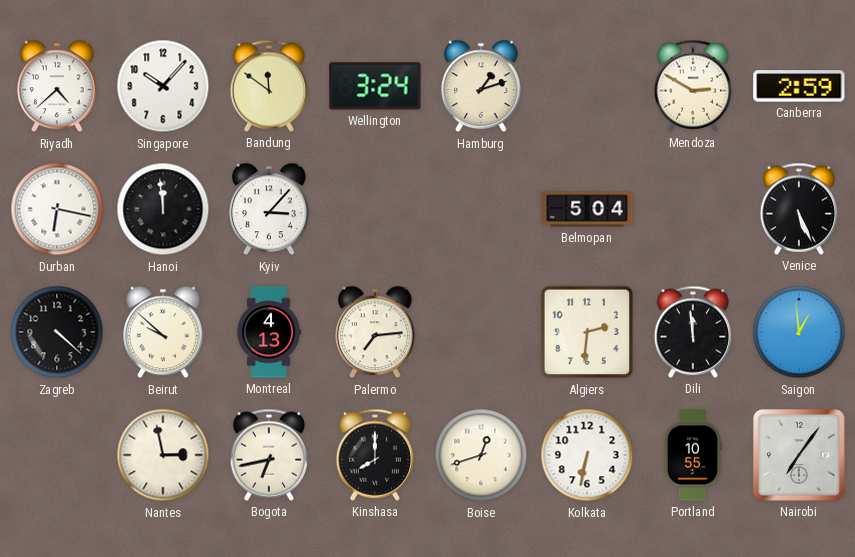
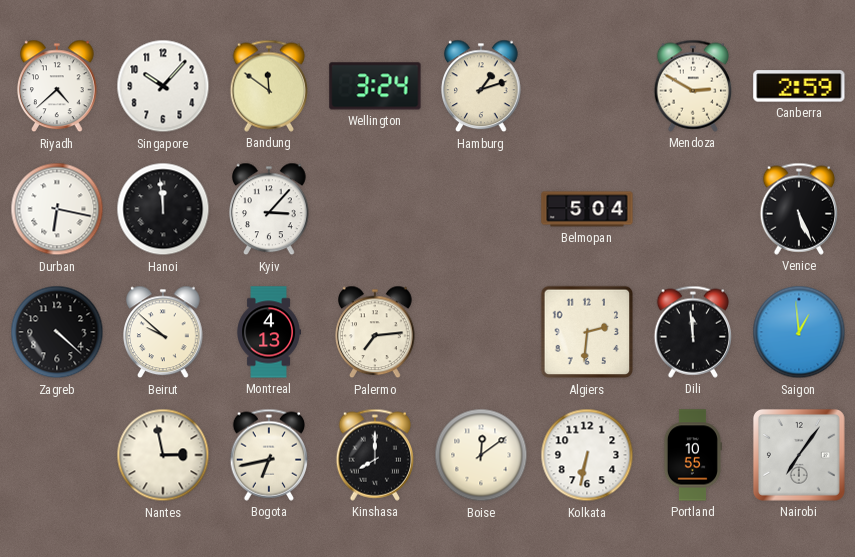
Boise: 12:42 -> 12:09 (481, 455)
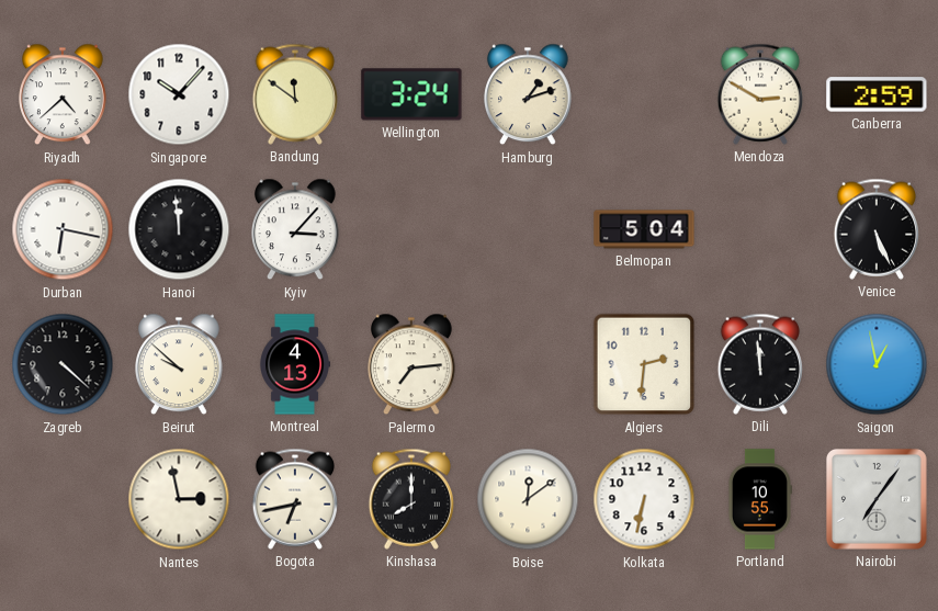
Saigon: 12:59 -> 12:58 (877, 364)
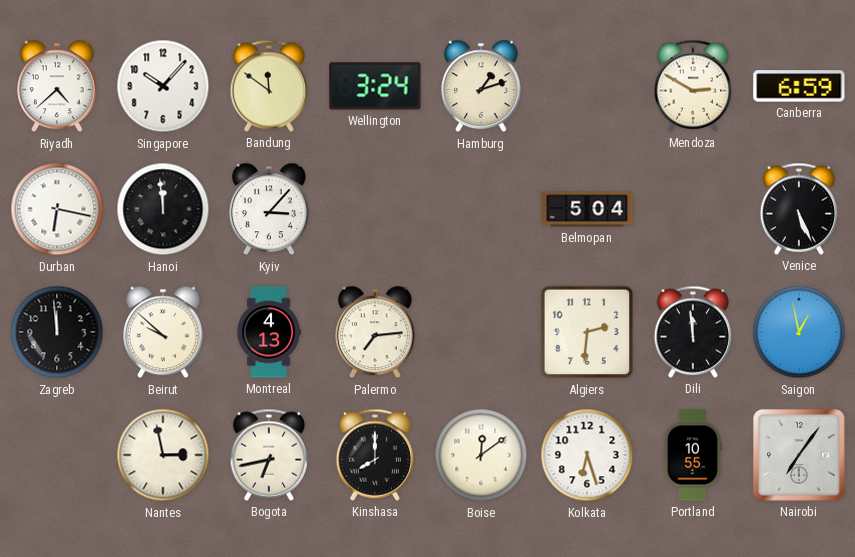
Canberra: 2:59 -> 6:59 (799, 86)
Zagreb: 4:22 -> 11:59 (57, 332)
Kolkata: 6:32 -> 6:27 (587, 455)
